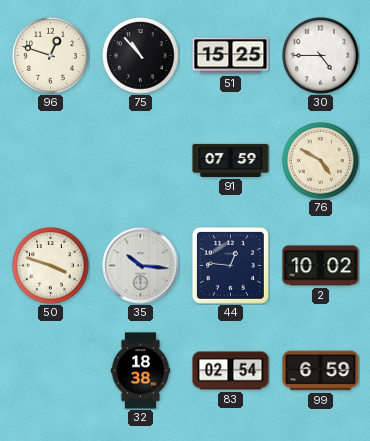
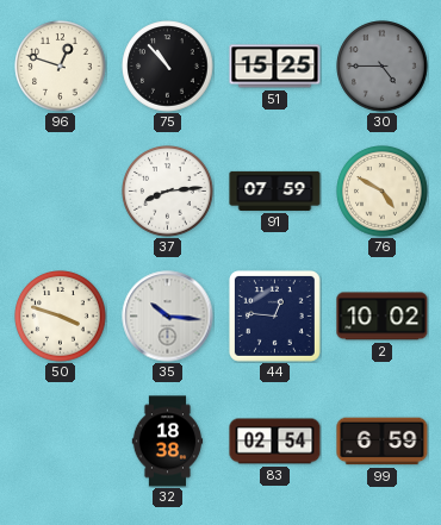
30 dial: white -> grey (383, 67)
37: none -> 8:14 (168, 192)
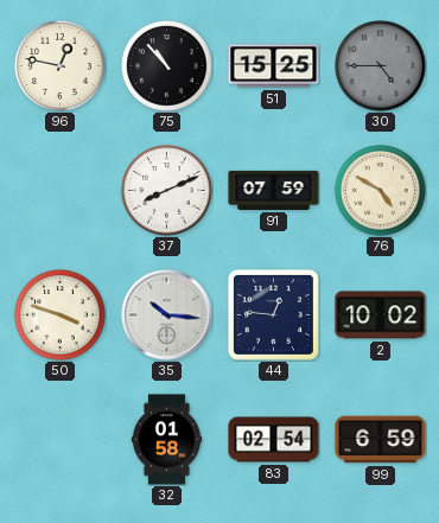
96: 12:48 -> 12:47 (61, 66)
37: 8:14 -> 8:11 (167, 191)
32: 18:38 -> 01:58 (167, 440)
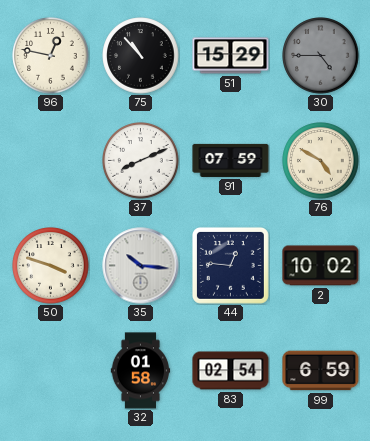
51: 15:25 -> 15:29 (231, 56)
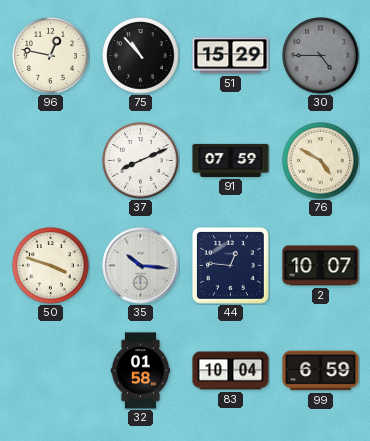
2: 10:02 -> 10:07 (321, 266)
83: 02:54 -> 10:04 (231, 371)
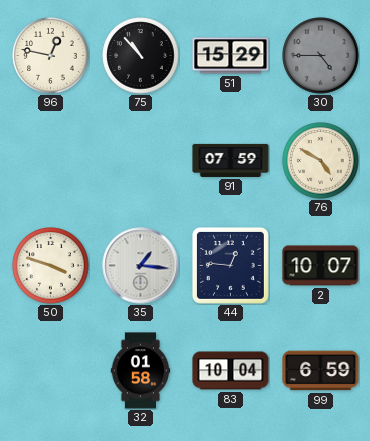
37: 8:11 -> none (141, 161)
35: 10:16 -> 1:16 (141, 266)
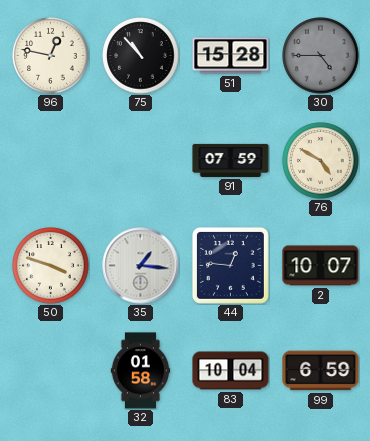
51: 15:29 -> 15:28 (231, 56)
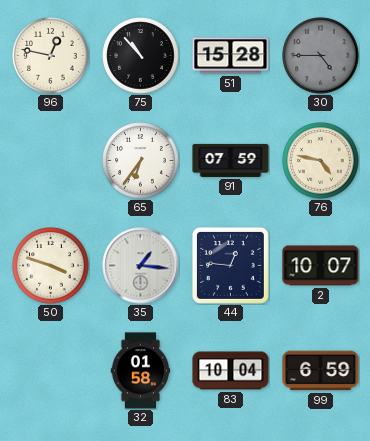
65: none -> 6:36 (141, 161)
76: 4:50 -> 4:47 (321, 161)
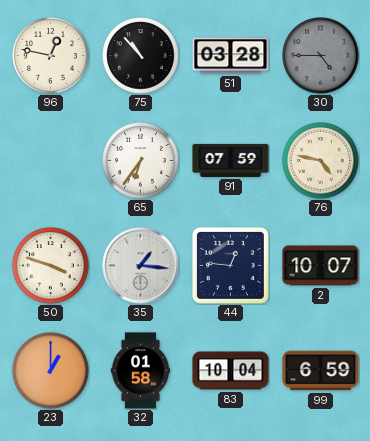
51: 15:28 -> 03:28 (231, 56)
23: none -> 1:00 (51, 371)
